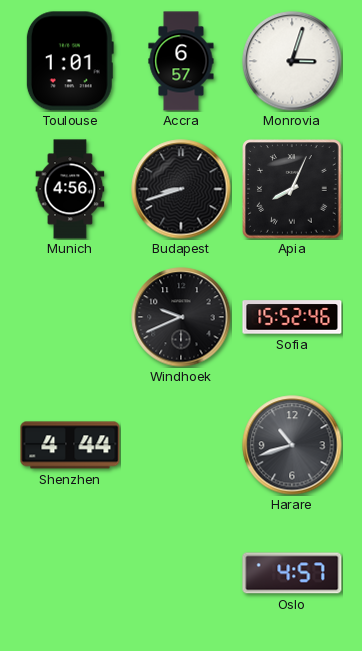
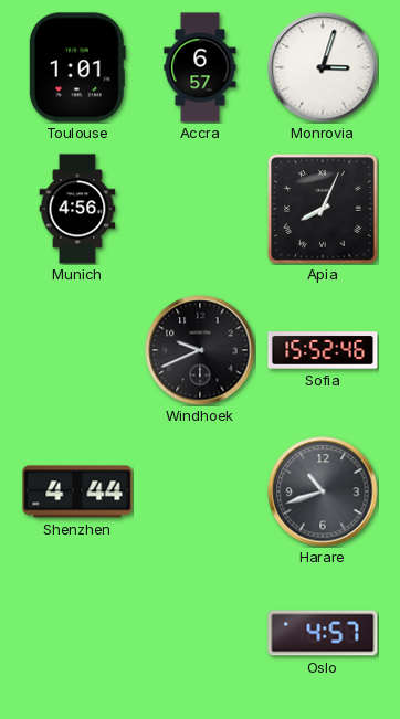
Budapest: 8:42 -> none (181, 189)
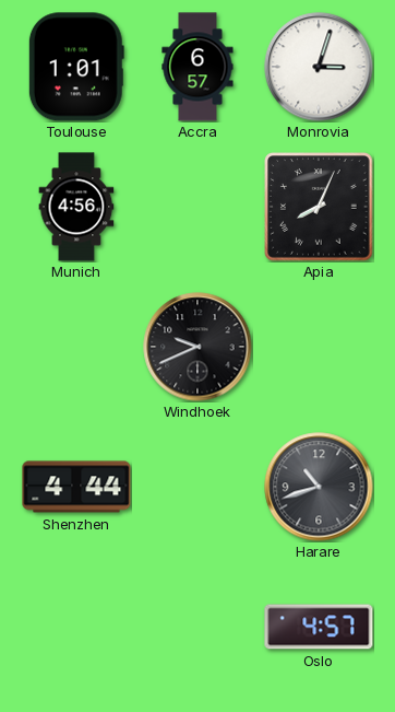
Sofia: 15:52 -> none (323, 350)
